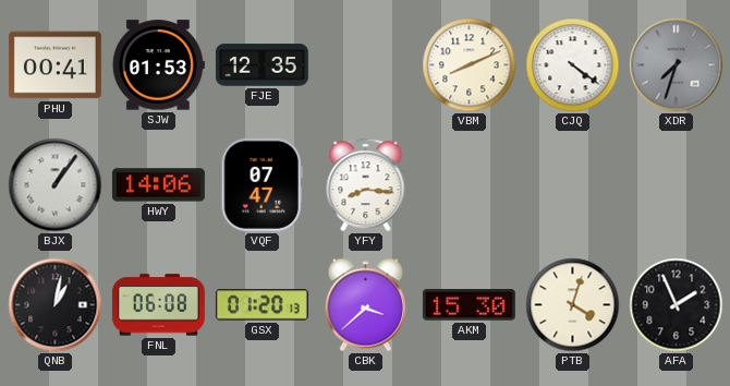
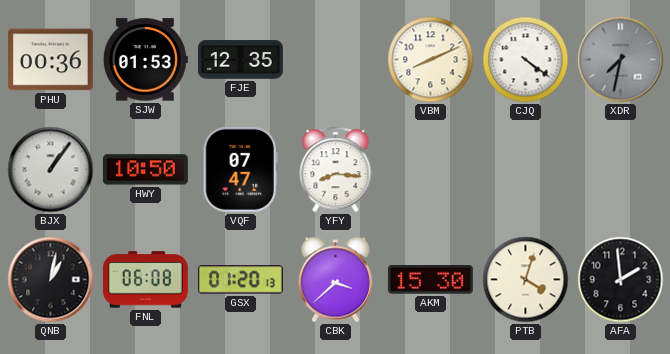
PHU: 00:41 -> 00:36 (50, 60)
XDR: 7:33 -> 7:32 (621, 60)
HWY: 14:06 -> 10:50 (145, 170)
AFA: 1:56 -> 1:59 (621, 280)
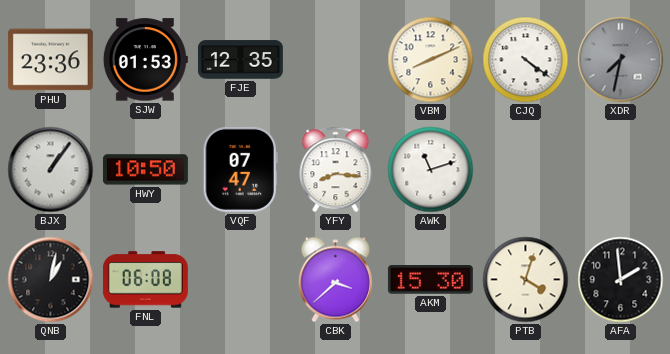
PHU: 00:36 -> 23:36 (50, 60)
AWK: none -> 11:12 (431, 170)
GSX: 01:20 -> none (240, 280)
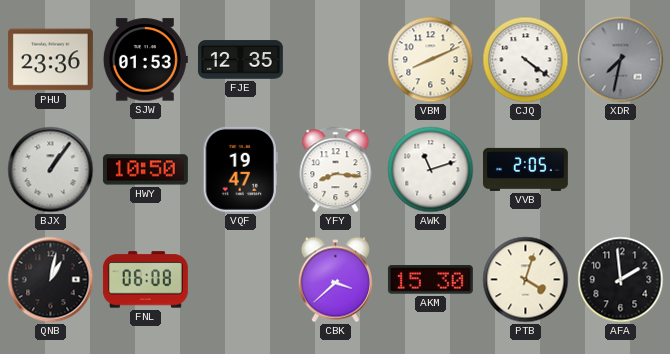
VQF: 07:47 -> 19:47 (240, 169)
VVB: none -> 2:05 (525, 169)
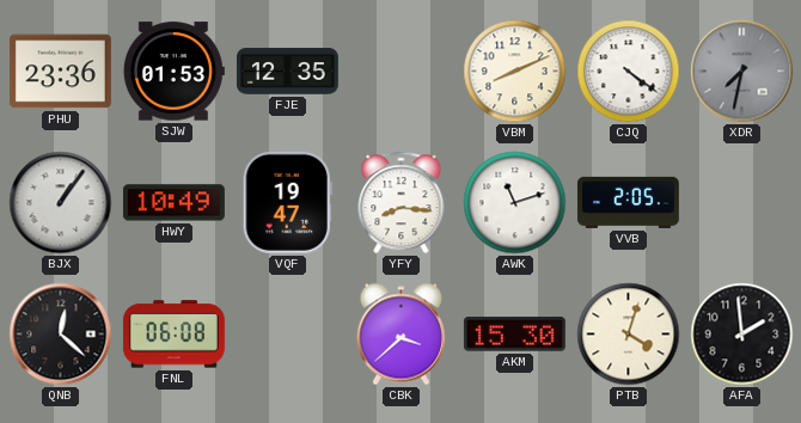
HWY: 10:50 -> 10:49 (173, 203)
QNB: 1:02 -> 12:22 (61, 335)
